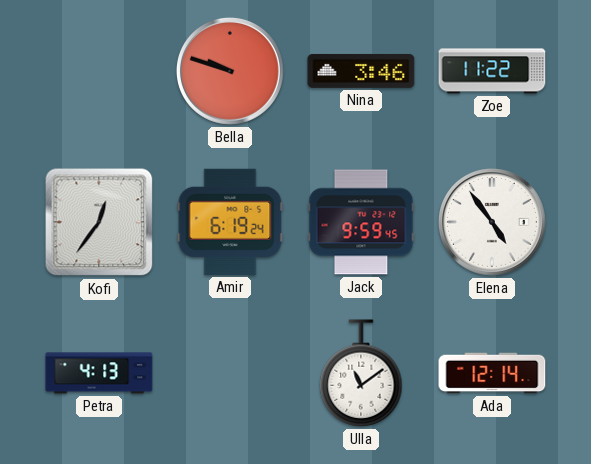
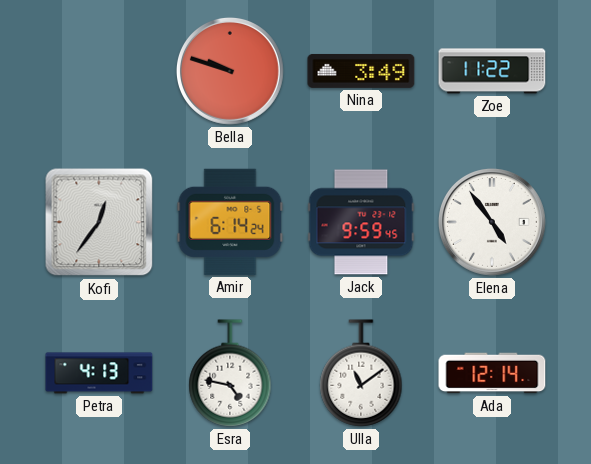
Nina: 3:46 -> 3:49 (361, 71)
Amir: 6:19 -> 6:14 (230, 222)
Esra: none -> 4:47 (230, 373)
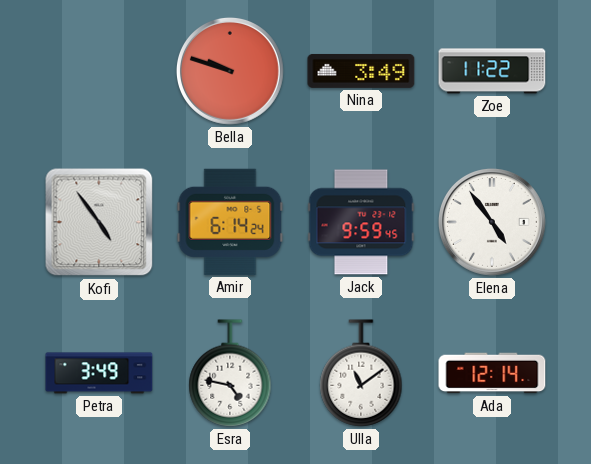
Kofi: 12:36 -> 4:54 (99, 222)
Petra: 4:13 -> 3:49 (99, 373)
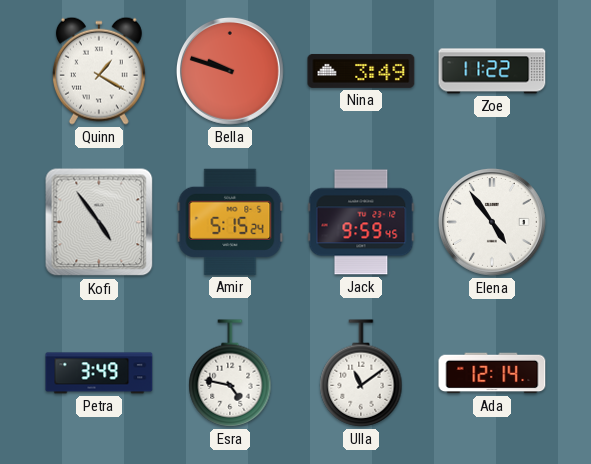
Quinn: none -> 1:20 (99, 71)
Amir: 6:14 -> 5:15 (230, 222)
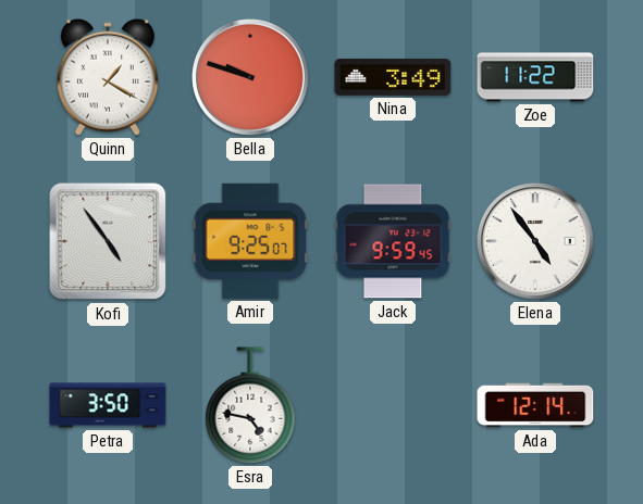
Amir: 5:15 -> 9:25 (250, 241)
Petra: 3:49 -> 3:50 (108, 405)
Ulla: 11:09 -> none (361, 373)
